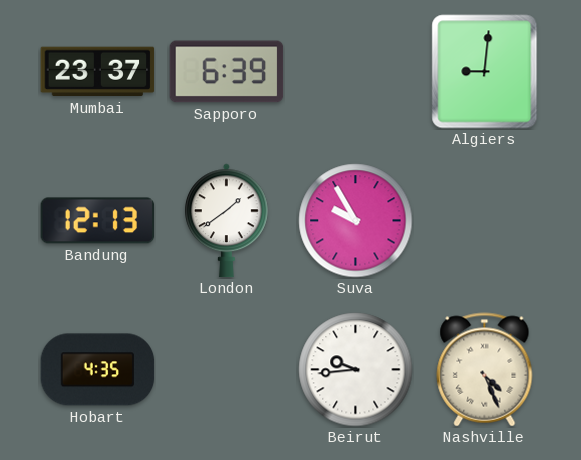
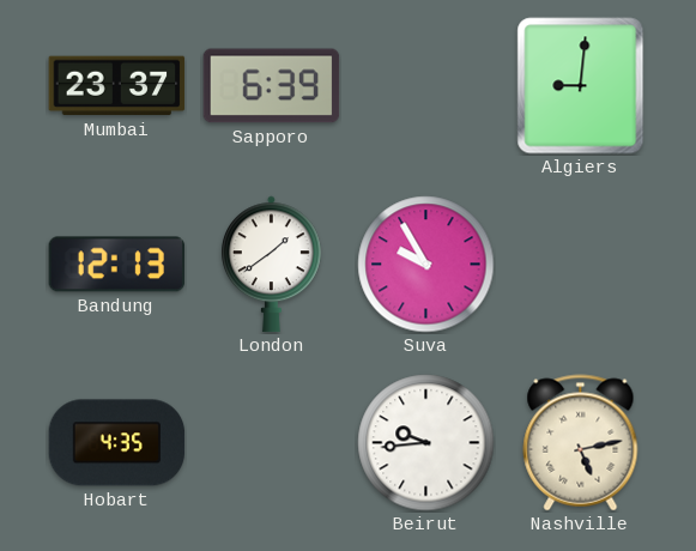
Nashville: 4:26 -> 5:13 (581, 443)
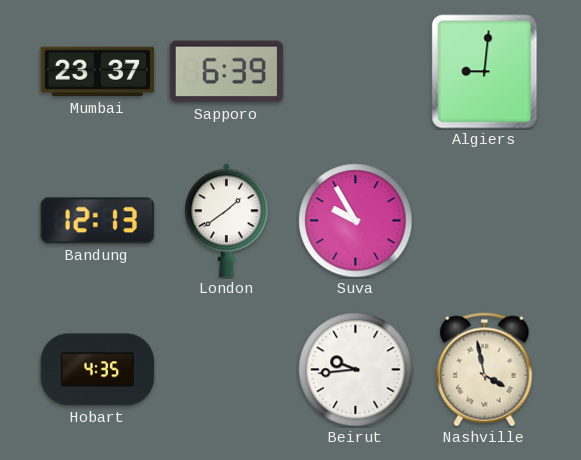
Nashville: 5:13 -> 3:58 (485, 370)
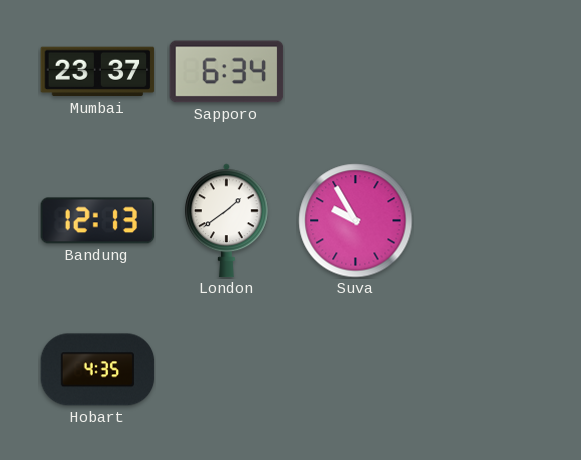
Sapporo: 6:39 -> 6:34 (227, 72)
Algiers: 9:01 -> none (485, 72)
Beirut: 9:44 -> none (356, 370)
Nashville: 3:58 -> none (485, 370)
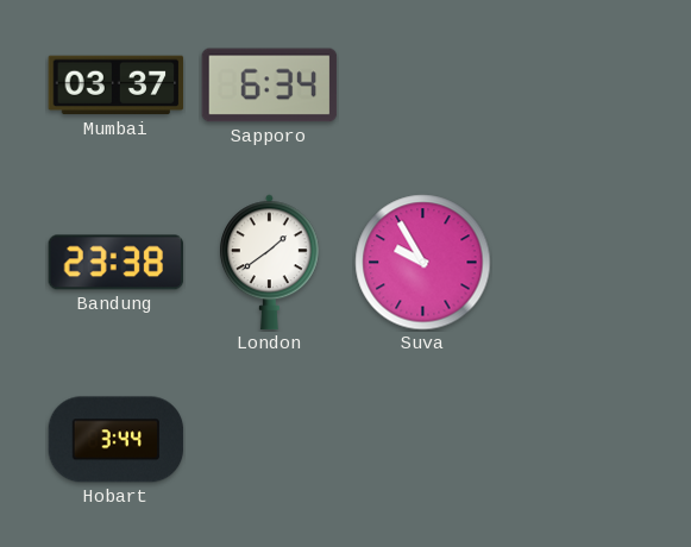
Mumbai: 23:37 -> 03:37 (117, 86)
Bandung: 12:13 -> 23:38 (117, 263)
Hobart: 4:35 -> 3:44 (117, 440)
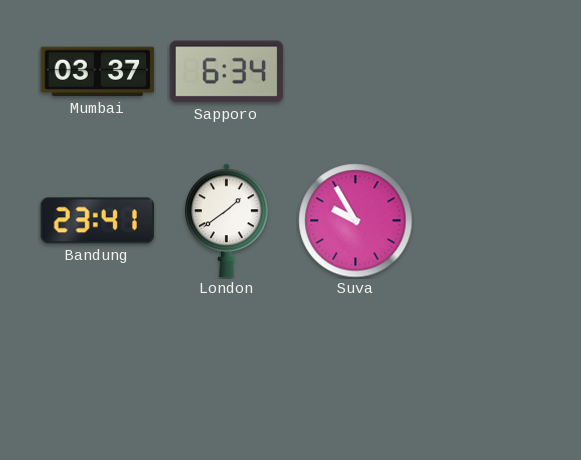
Bandung: 23:38 -> 23:41 (98, 221)
Hobart: 3:44 -> none (117, 440)
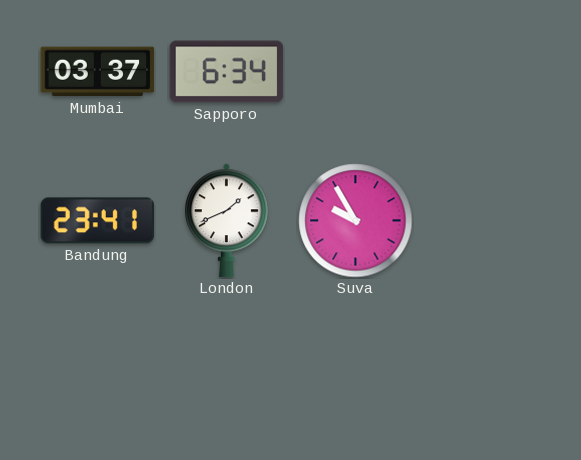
London: 1:39 -> 1:41 (227, 221)
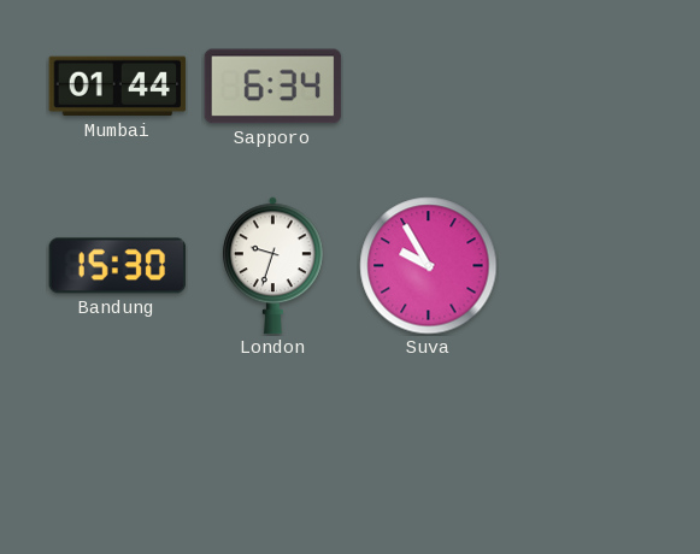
Mumbai: 03:37 -> 01:44 (118, 87)
Bandung: 23:41 -> 15:30 (118, 266)
London: 1:41 -> 9:33 (273, 266)
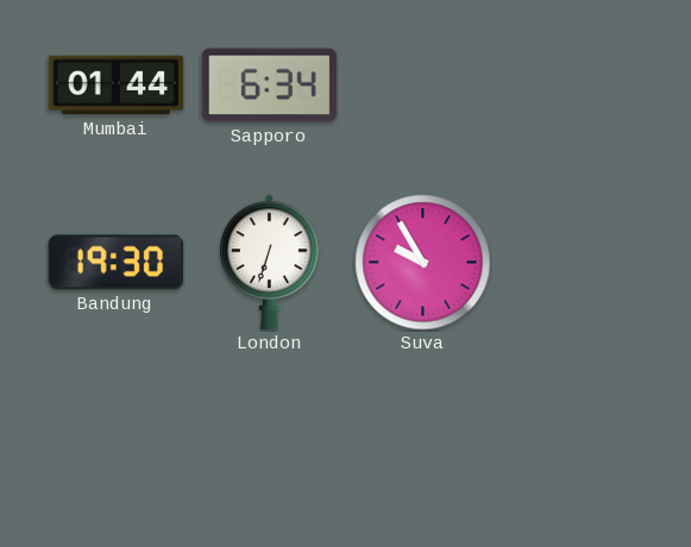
Bandung: 15:30 -> 19:30 (117, 263)
London: 9:33 -> 6:33 (270, 263)
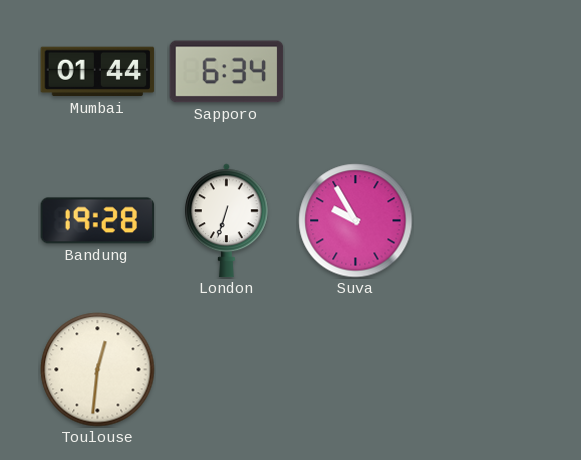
Bandung: 19:30 -> 19:28 (98, 221)
Toulouse: none -> 12:31 (98, 370)
